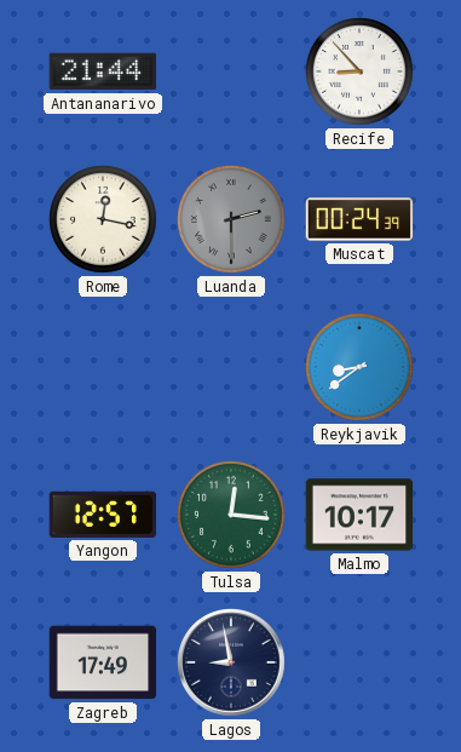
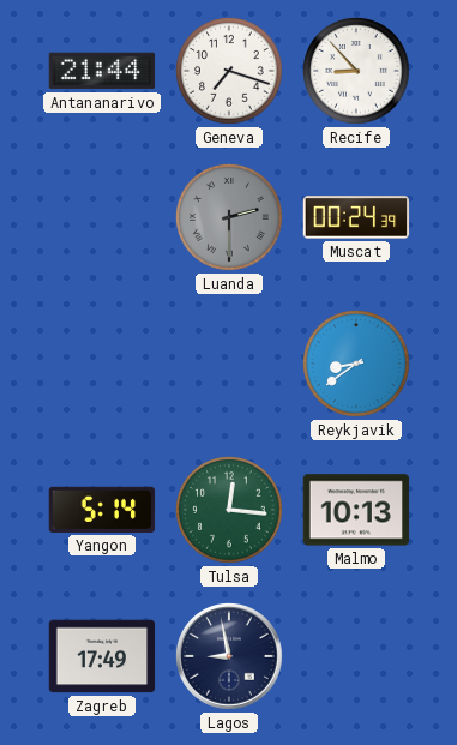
Geneva: none -> 7:18 (230, 72)
Rome: 12:17 -> none (104, 220)
Yangon: 12:57 -> 5:14 (102, 510)
Malmo: 10:17 -> 10:13 (356, 510)
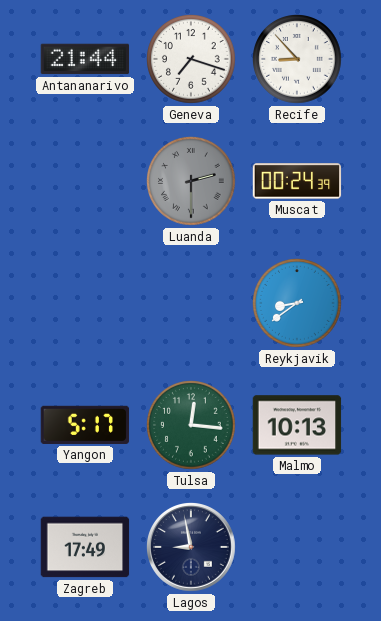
Yangon: 5:14 -> 5:17 (85, 425)
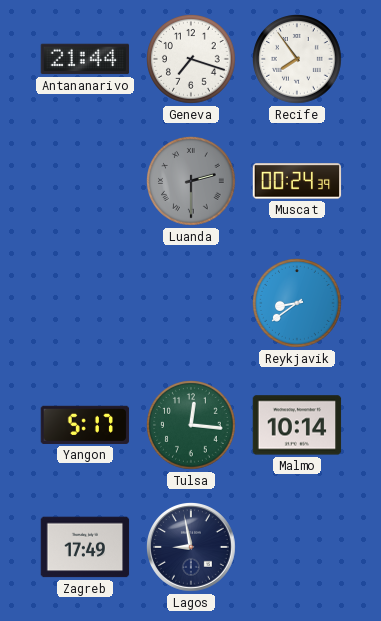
Recife: 8:53 -> 7:54 (298, 60)
Malmo: 10:13 -> 10:14 (297, 425)
